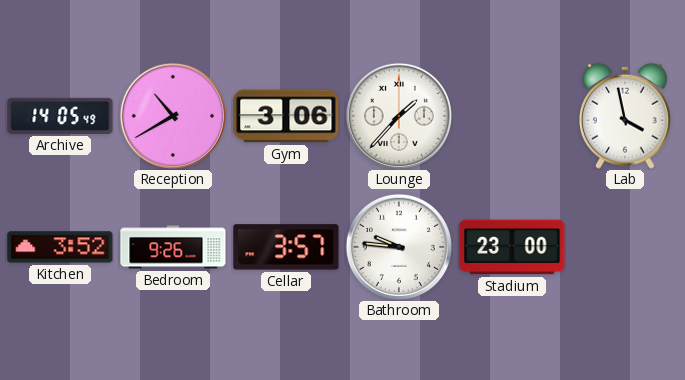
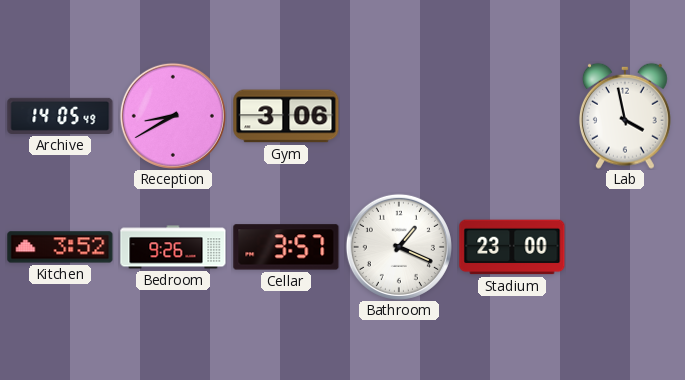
Reception: 10:40 -> 8:40 (173, 116)
Lounge: 1:37 -> none (399, 116)
Bathroom: 9:46 -> 1:19 (399, 247)
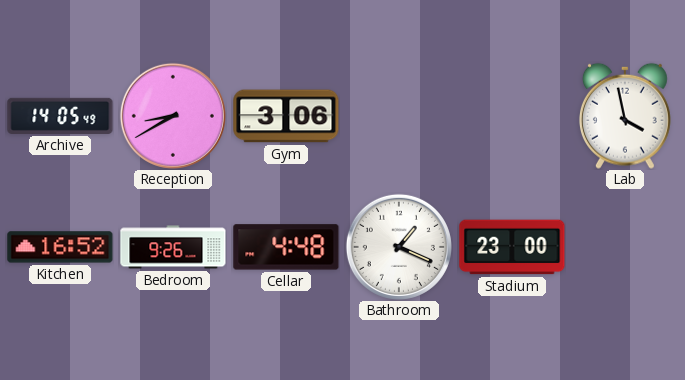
Kitchen: 3:52 -> 16:52 (60, 247)
Cellar: 3:57 -> 4:48 (286, 247)
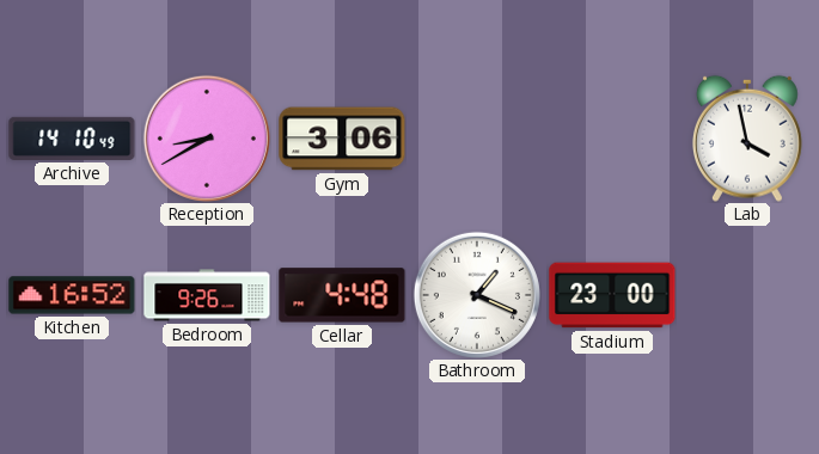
Archive: 14:05 -> 14:10 (72, 139)
